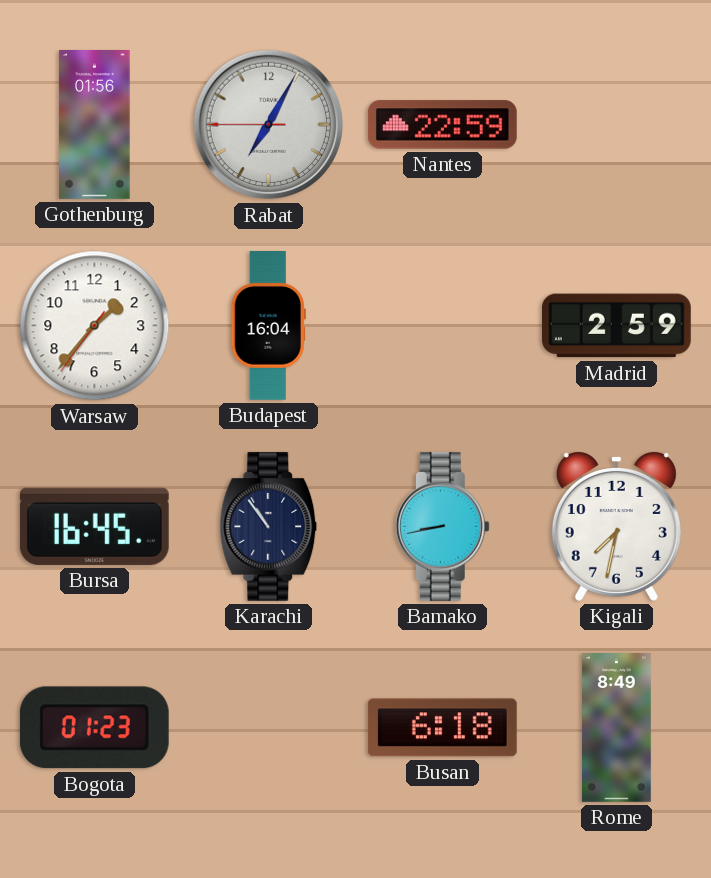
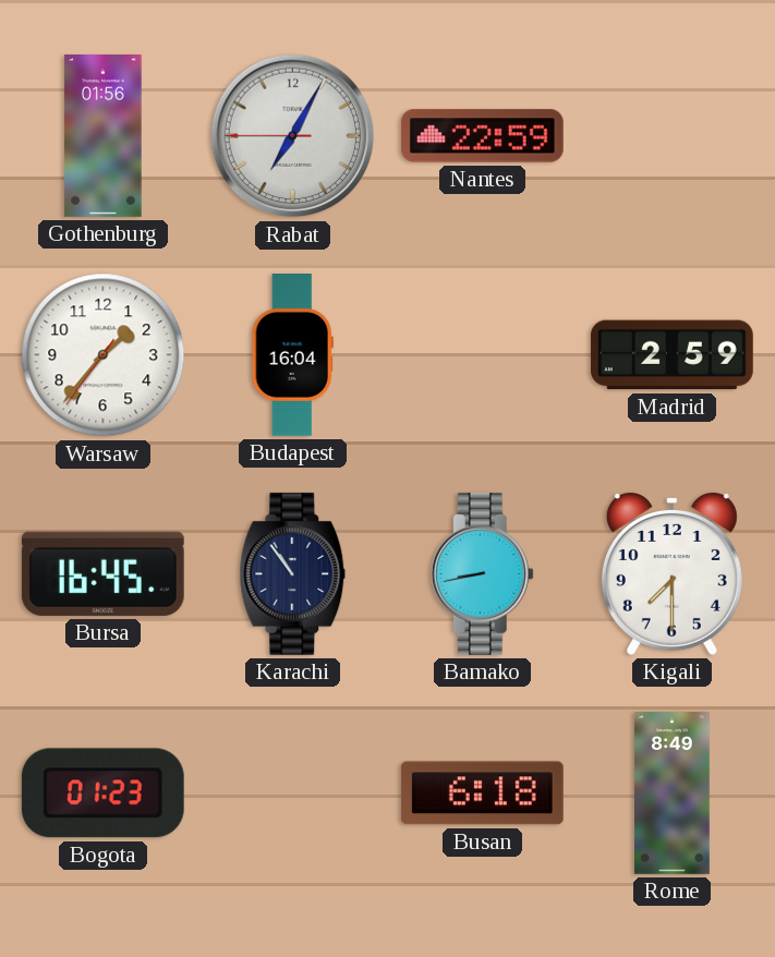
Kigali: 7:32 -> 7:30 (671, 573)
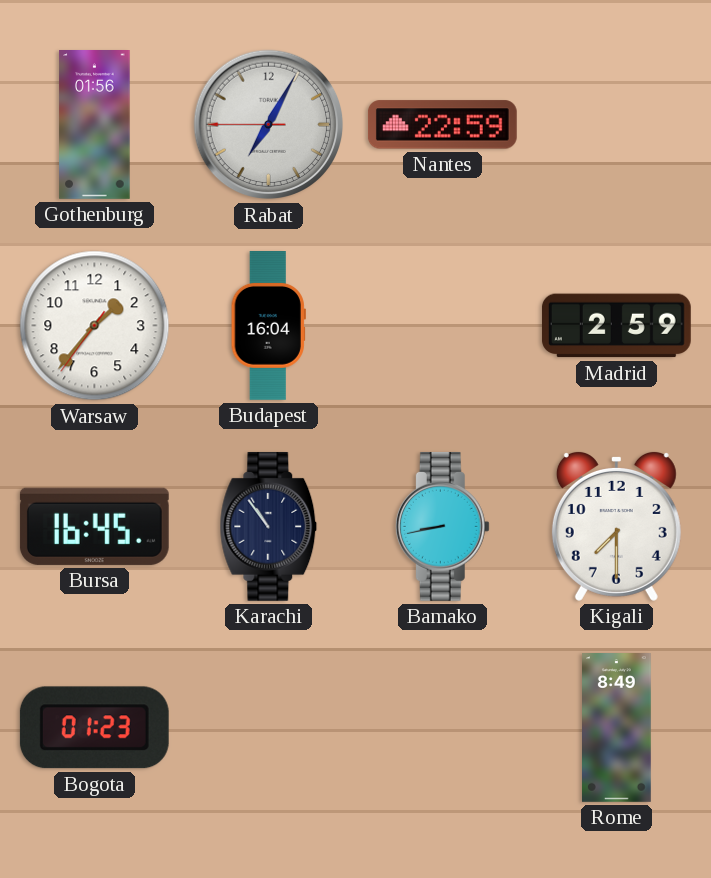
Busan: 6:18 -> none (482, 794)
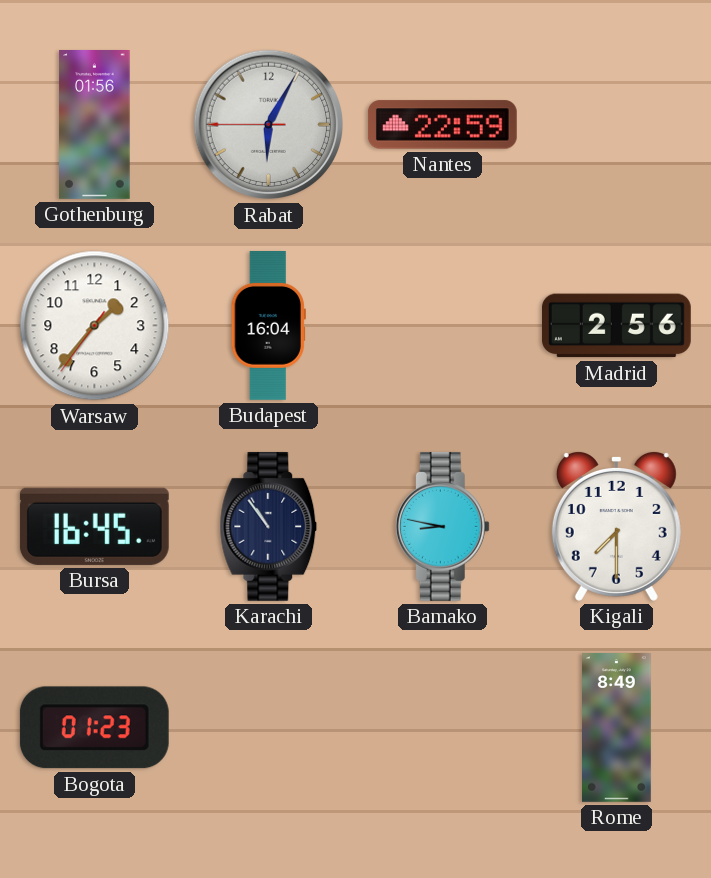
Rabat: 7:04 -> 6:04 (269, 125)
Madrid: 2:59 -> 2:56 (616, 326)
Bamako: 8:43 -> 8:47 (442, 526)
